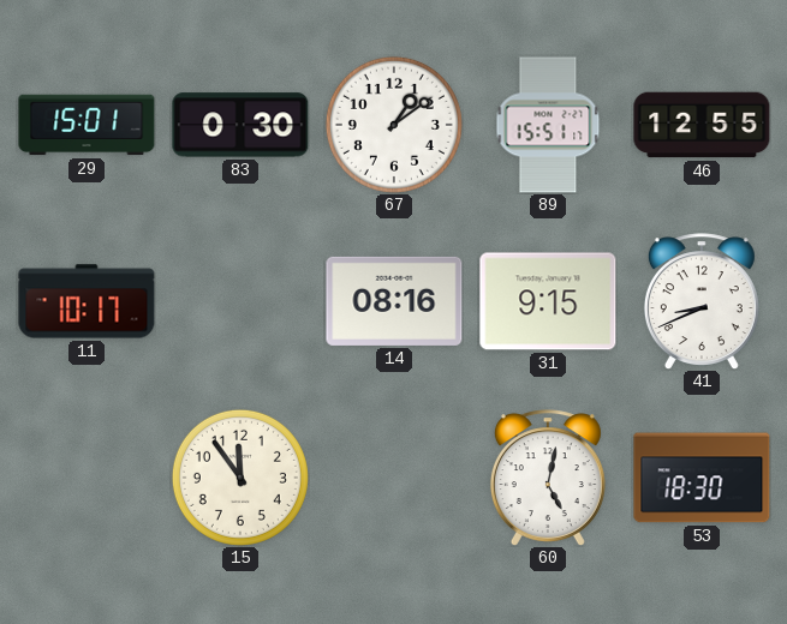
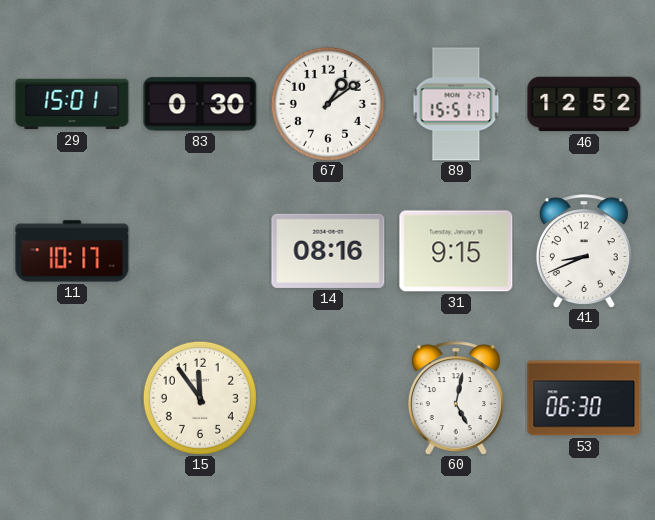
46: 12:55 -> 12:52 (584, 104)
53: 18:30 -> 06:30 (584, 398)
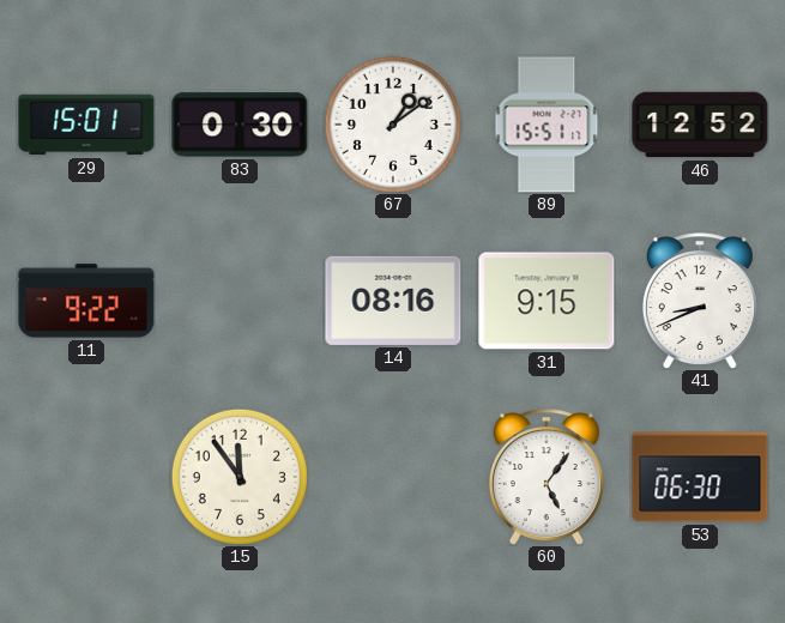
11: 10:17 -> 9:22 (86, 301)
60: 5:02 -> 5:06 (547, 477)
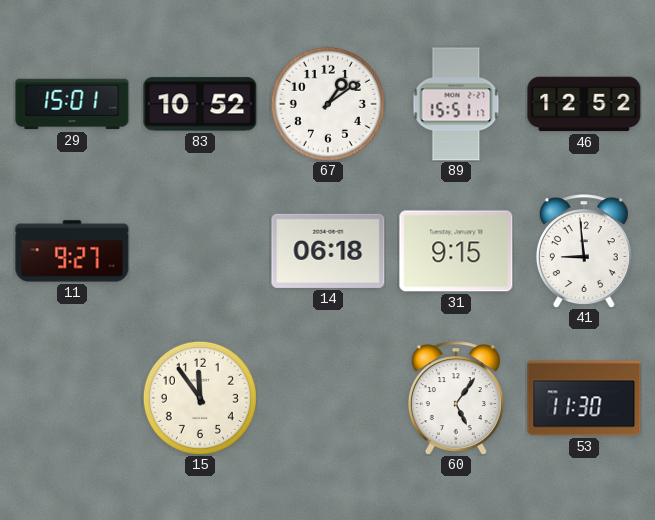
83: 0:30 -> 10:52 (200, 104)
11: 9:22 -> 9:27 (72, 251)
14: 08:16 -> 06:18 (328, 251)
41: 8:41 -> 8:59 (584, 251)
53: 06:30 -> 11:30 (584, 398)
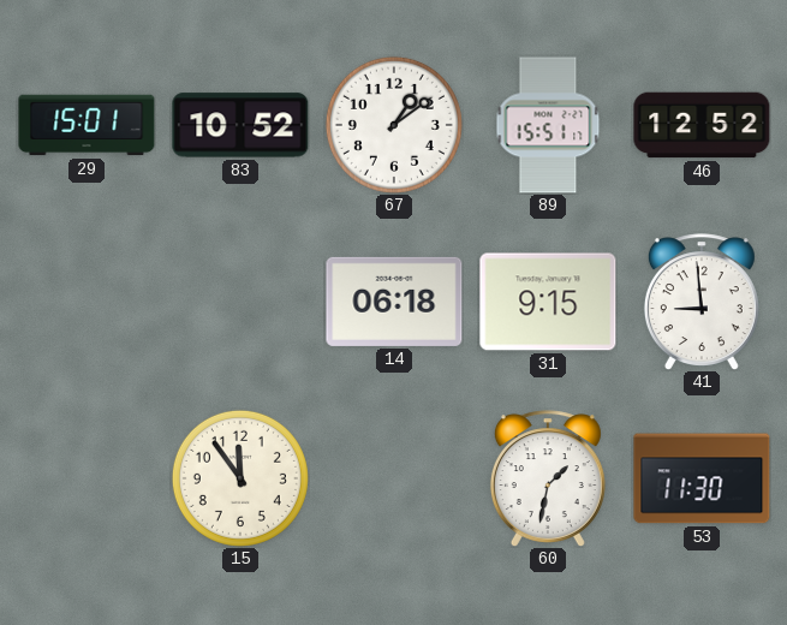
11: 9:27 -> none (72, 251)
60: 5:06 -> 1:32 (548, 478)
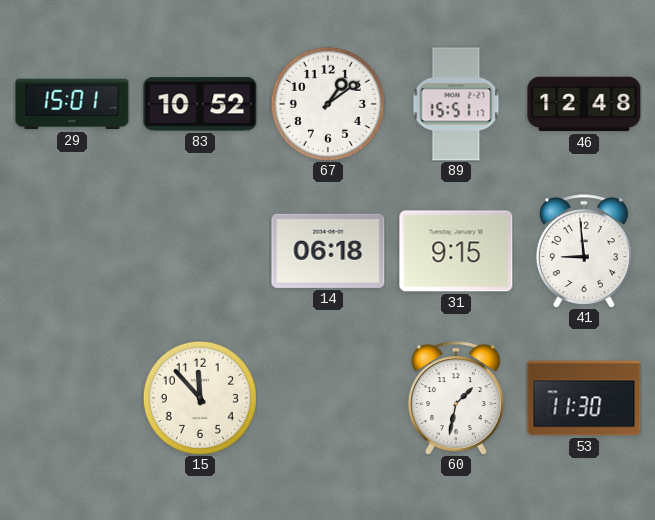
46: 12:52 -> 12:48 (584, 104)
15: 11:54 -> 11:53 (200, 398)
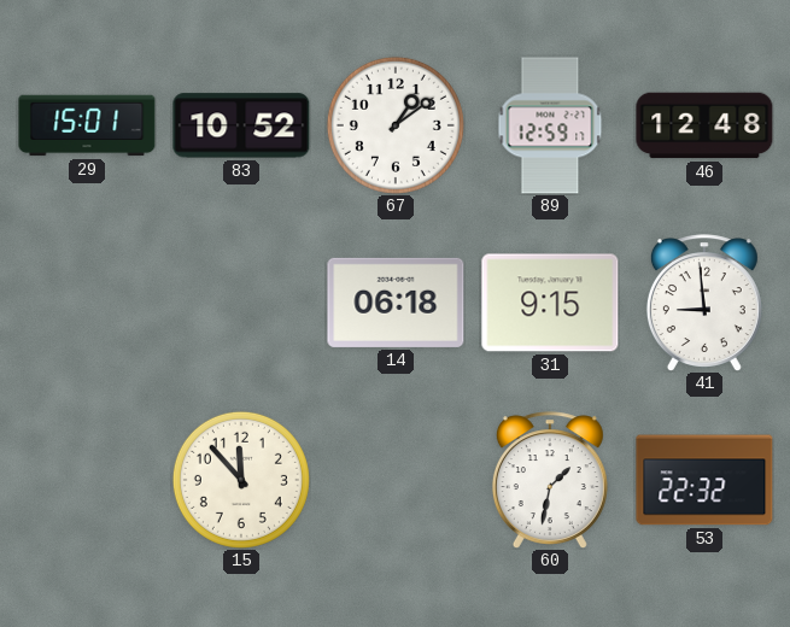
89: 15:51 -> 12:59 (550, 125)
53: 11:30 -> 22:32 (704, 480)
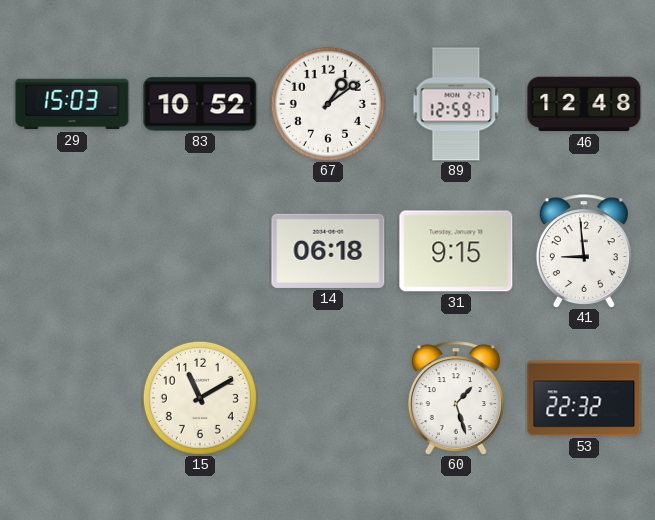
29: 15:01 -> 15:03 (72, 104)
15: 11:53 -> 11:10 (200, 398)
60: 1:32 -> 1:27 (456, 398)
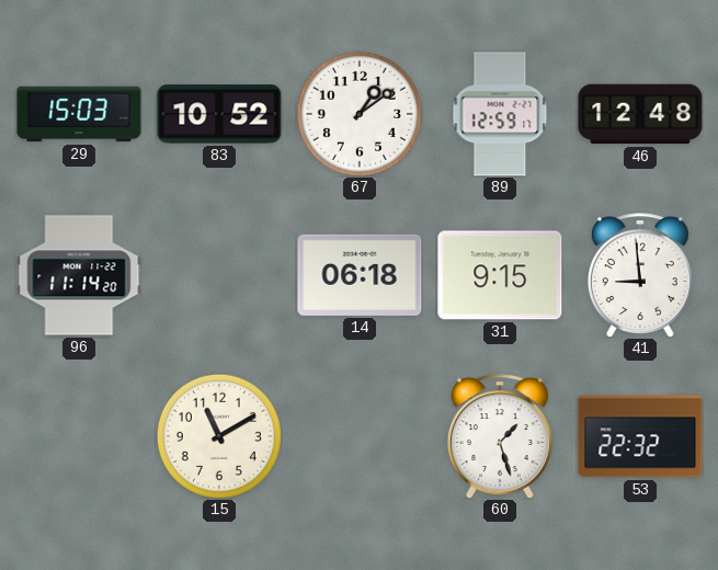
96: none -> 11:14 (79, 275)
